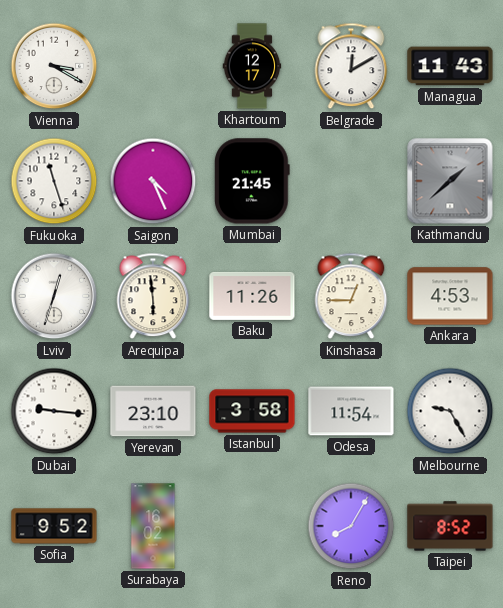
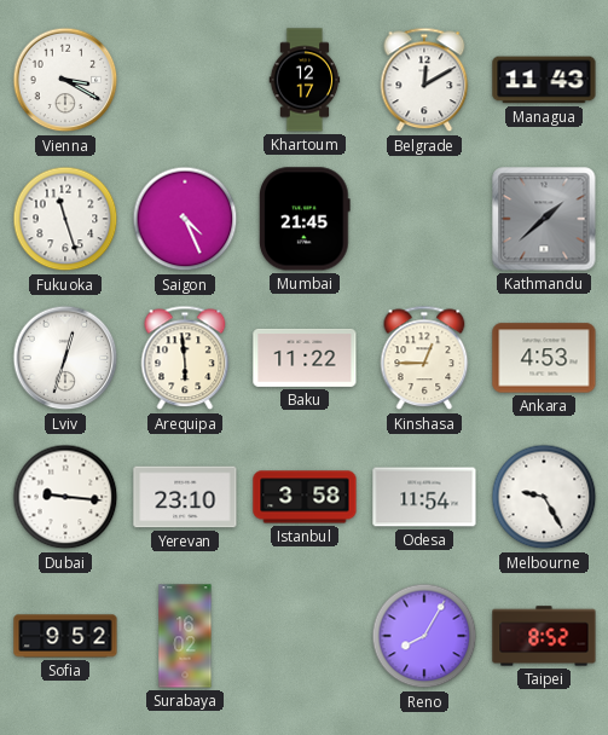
Baku: 11:26 -> 11:22 (305, 358)
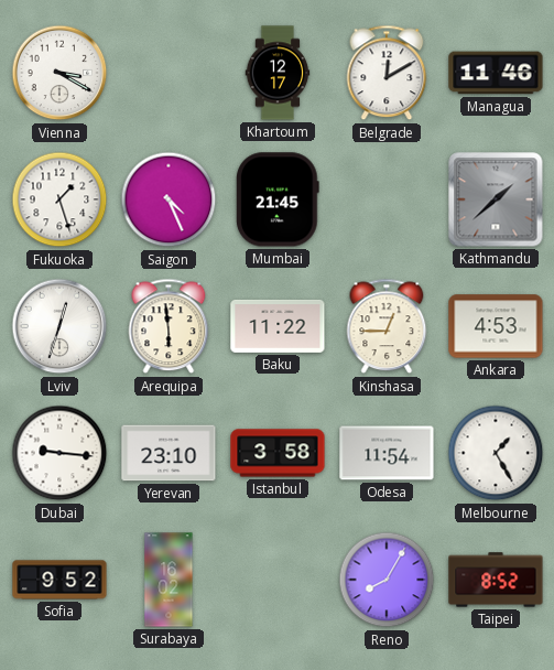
Managua: 11:43 -> 11:46 (496, 73)
Fukuoka: 11:27 -> 1:27 (59, 199)
Melbourne: 9:25 -> 1:25 (496, 453)
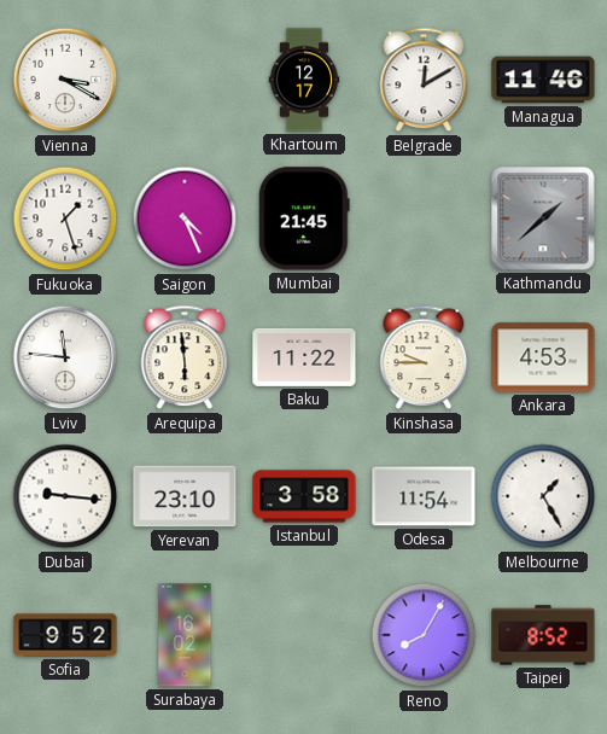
Lviv: 12:33 -> 11:46 (65, 357)
Kinshasa: 12:45 -> 9:45 (424, 357)
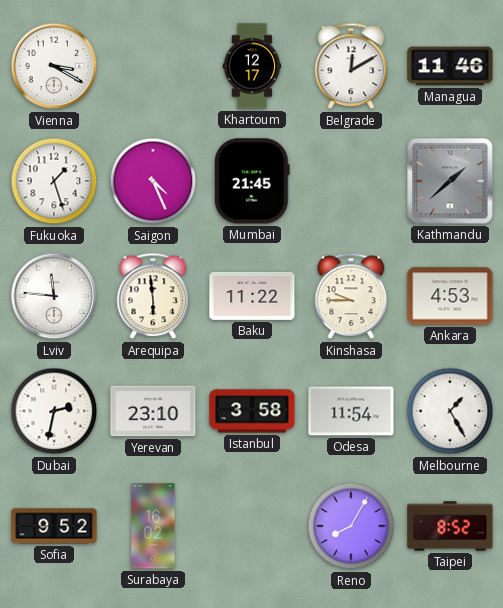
Dubai: 9:16 -> 2:32 (54, 411)
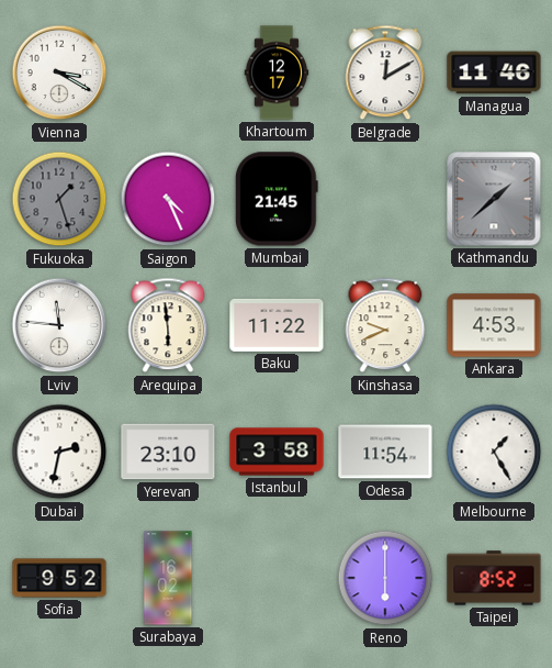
Fukuoka dial: white -> grey (59, 199)
Kinshasa: 9:45 -> 9:41 (385, 325)
Reno: 8:05 -> 6:00 (385, 578)
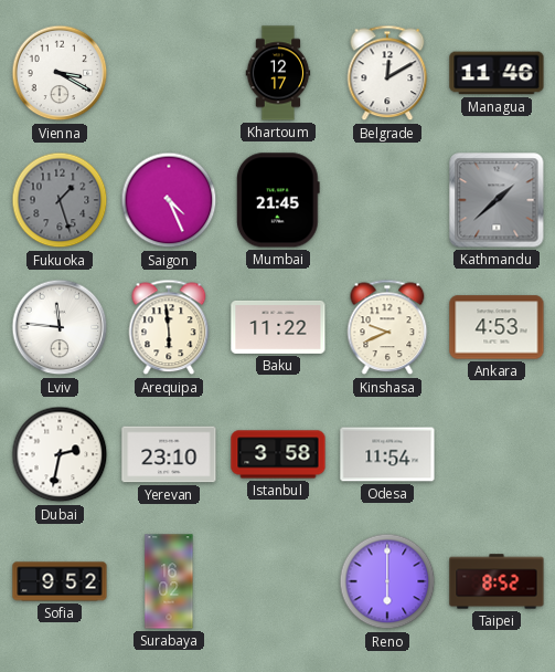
Melbourne: 1:25 -> none (494, 452)
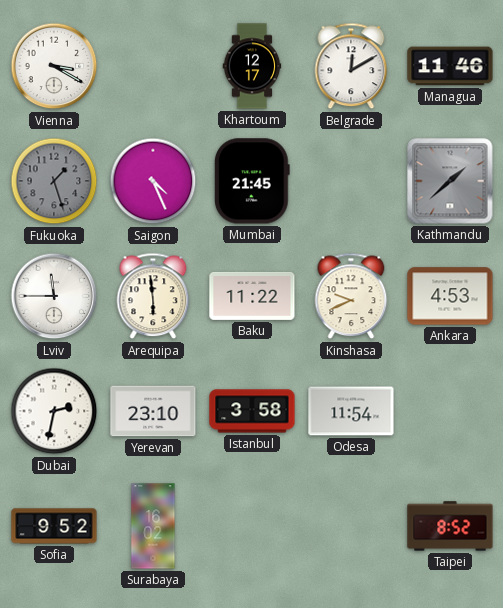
Lviv: 11:46 -> 11:45 (54, 296)
Reno: 6:00 -> none (387, 581)
